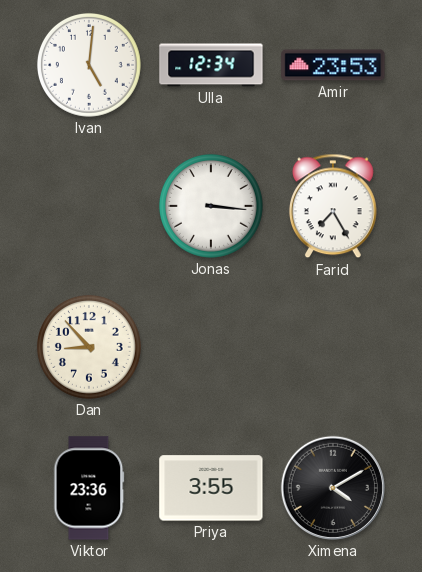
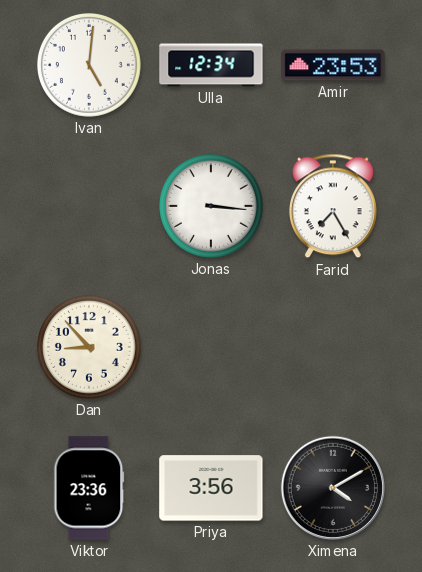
Priya: 3:55 -> 3:56 (211, 488)
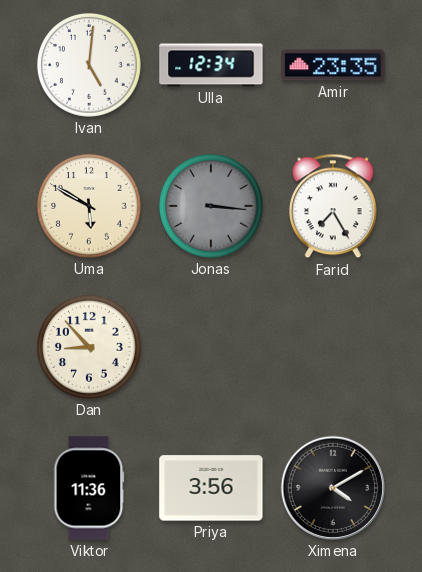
Amir: 23:53 -> 23:35 (333, 65)
Uma: none -> 5:50 (89, 206)
Jonas dial: white -> grey (211, 206)
Viktor: 23:36 -> 11:36 (89, 488)
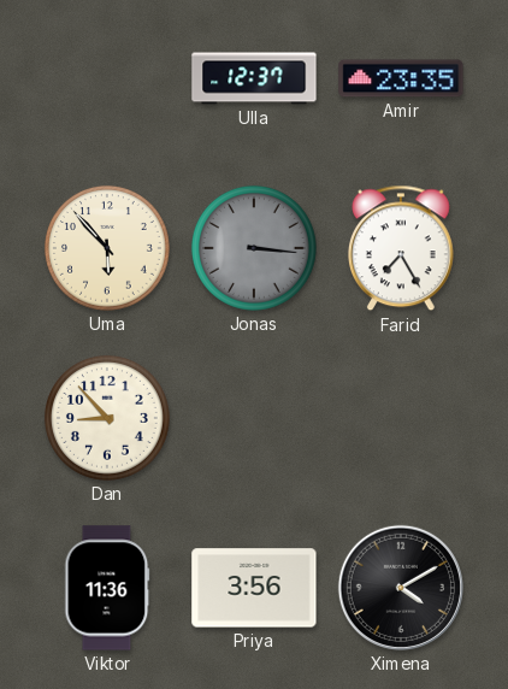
Ivan: 5:01 -> none (89, 65)
Ulla: 12:34 -> 12:37 (254, 78)
Uma: 5:50 -> 5:53 (107, 248)
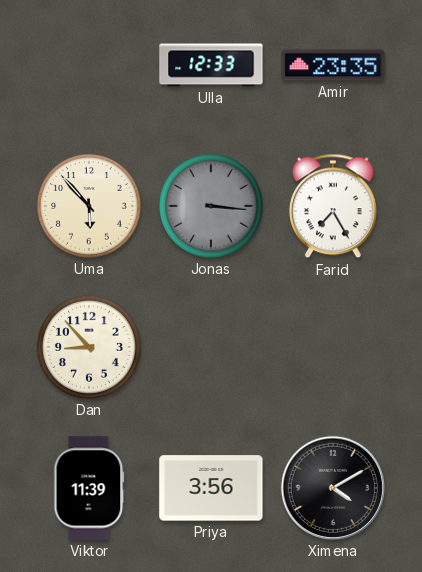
Ulla: 12:37 -> 12:33 (211, 65)
Viktor: 11:36 -> 11:39 (89, 488)
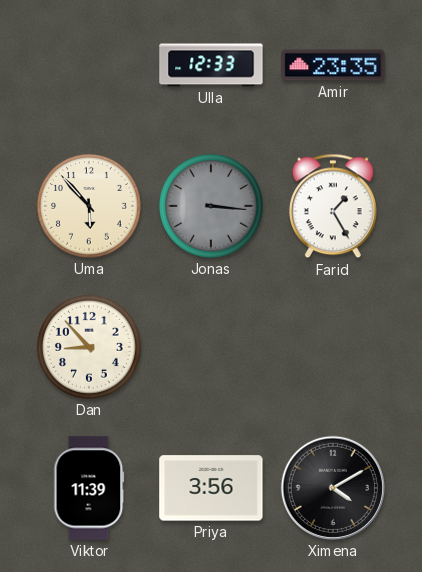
Farid: 7:25 -> 1:25 (333, 206)
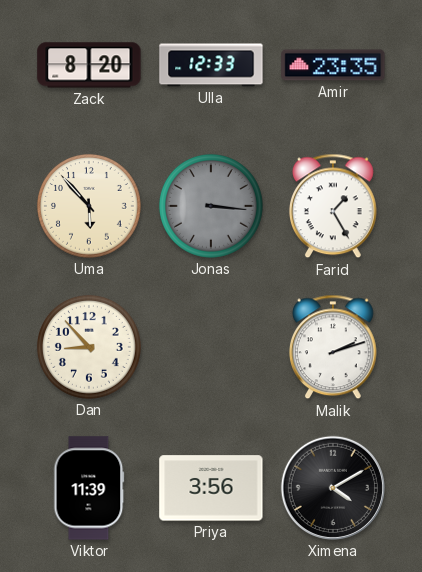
Zack: none -> 8:20 (89, 65)
Malik: none -> 2:12 (333, 347)
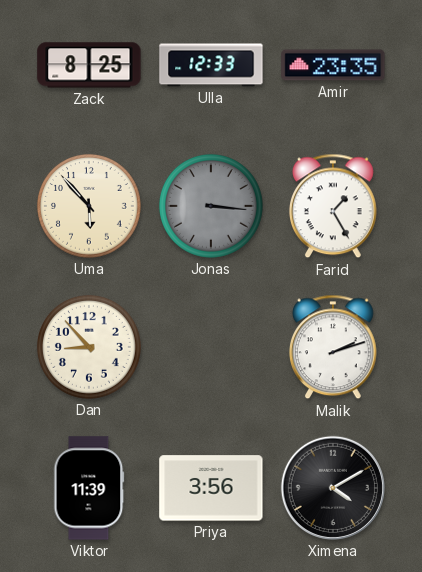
Zack: 8:20 -> 8:25 (89, 65)
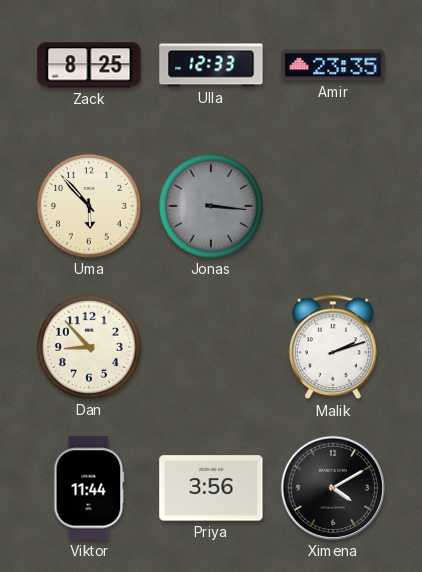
Farid: 1:25 -> none (333, 206)
Viktor: 11:39 -> 11:44 (89, 488)
